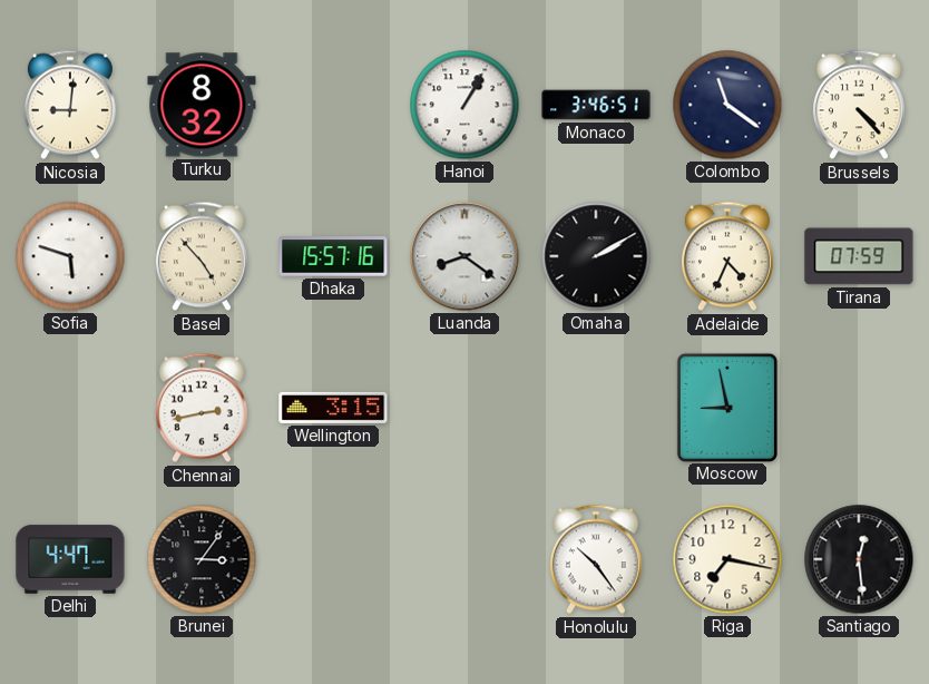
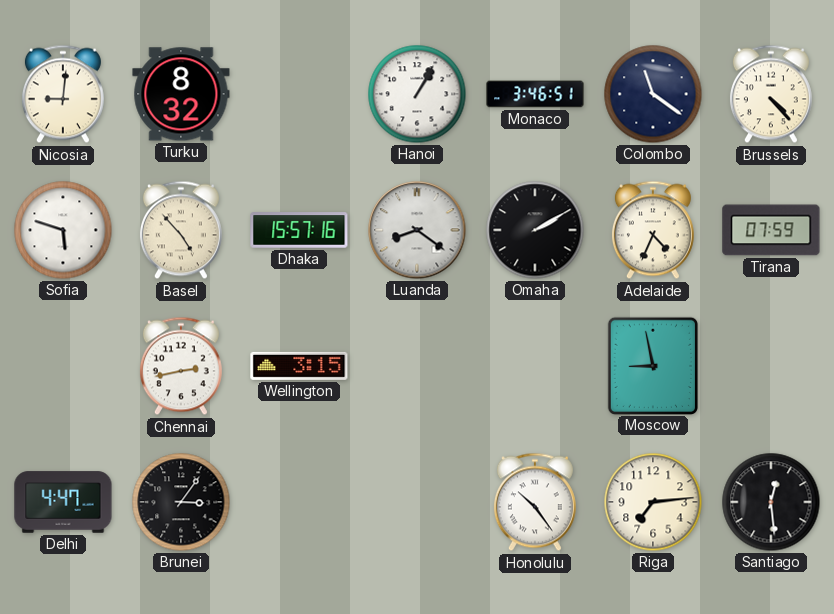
Riga: 7:17 -> 7:14 (653, 502)
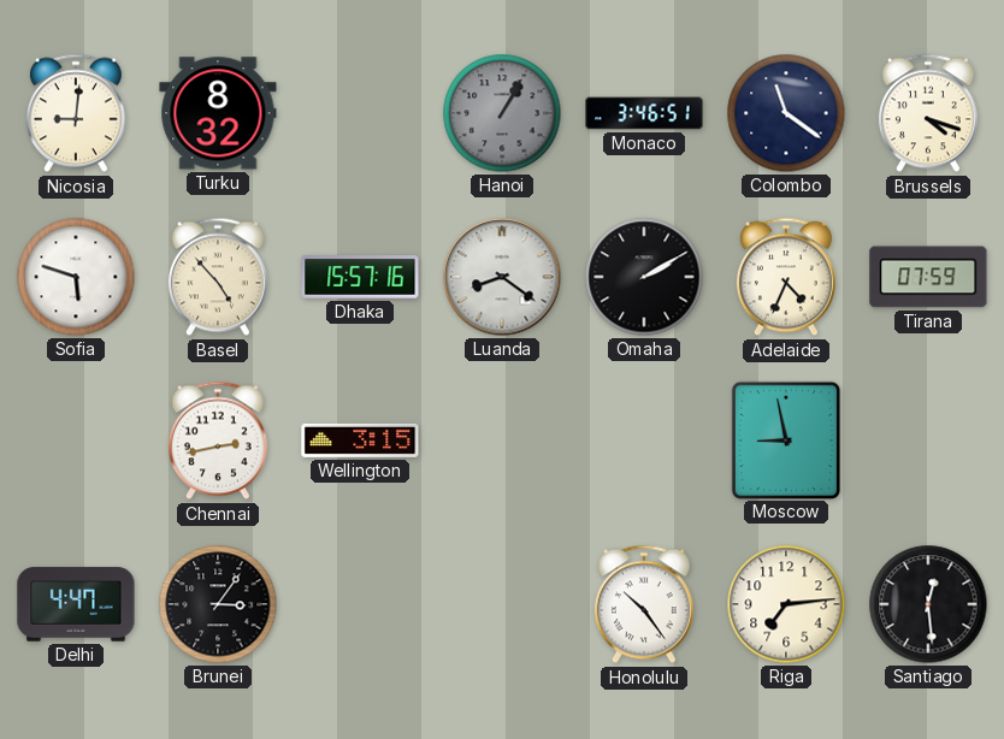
Hanoi dial: white -> grey (502, 113)
Brussels: 4:23 -> 4:18 (928, 113)
